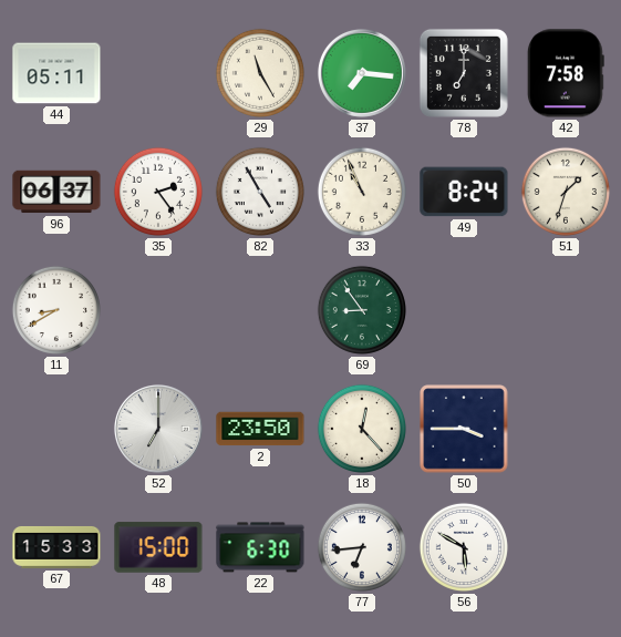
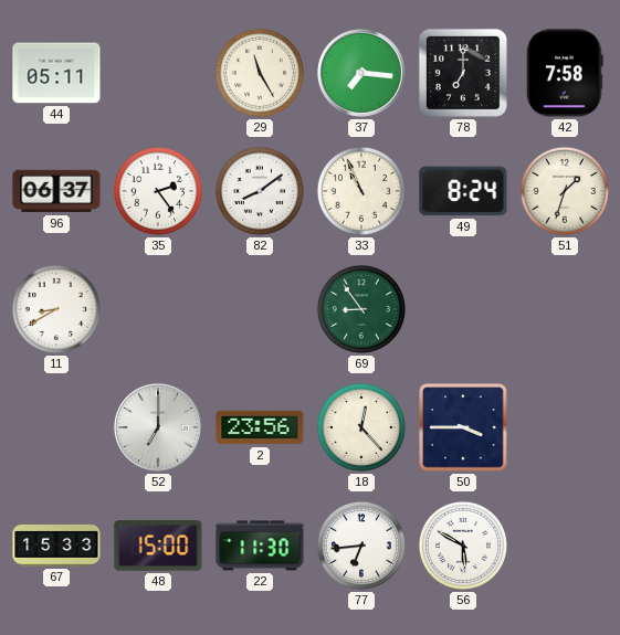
82: 4:55 -> 8:09 (260, 191)
2: 23:50 -> 23:56 (260, 427)
22: 6:30 -> 11:30 (260, 546)
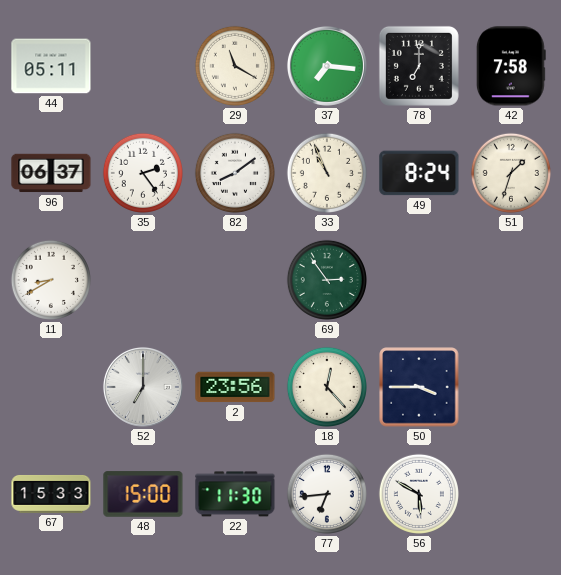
29: 11:25 -> 11:20 (235, 66)
69: 8:54 -> 2:54 (327, 280)
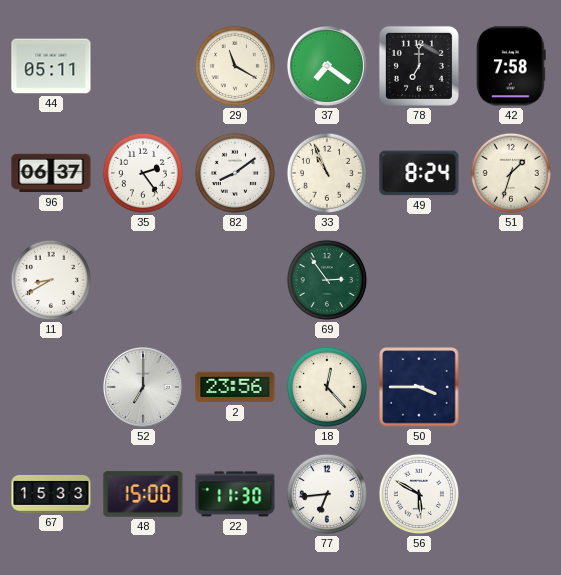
37: 7:16 -> 7:21 (327, 66)
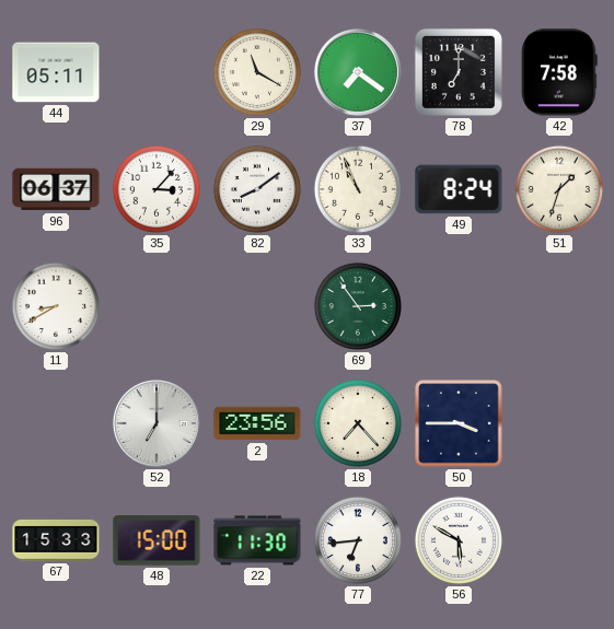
35: 2:24 -> 3:07 (157, 189)
18: 12:23 -> 7:23 (358, 423)
